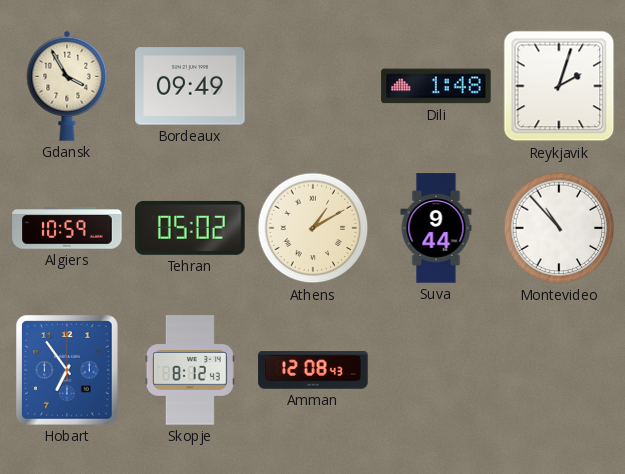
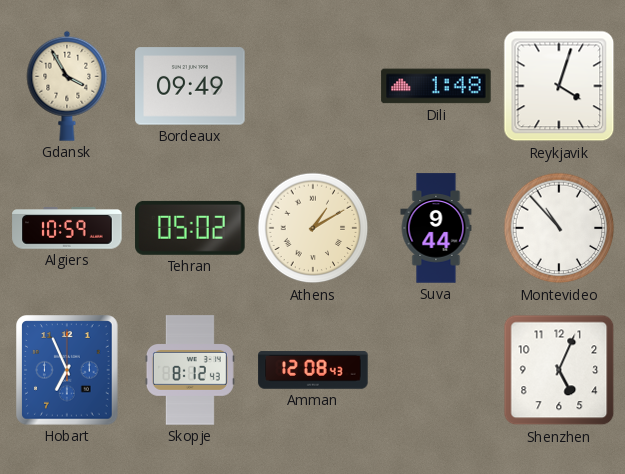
Reykjavik: 2:03 -> 4:03 (559, 86)
Hobart: 6:54 -> 6:56 (67, 370)
Shenzhen: none -> 5:04 (559, 370)
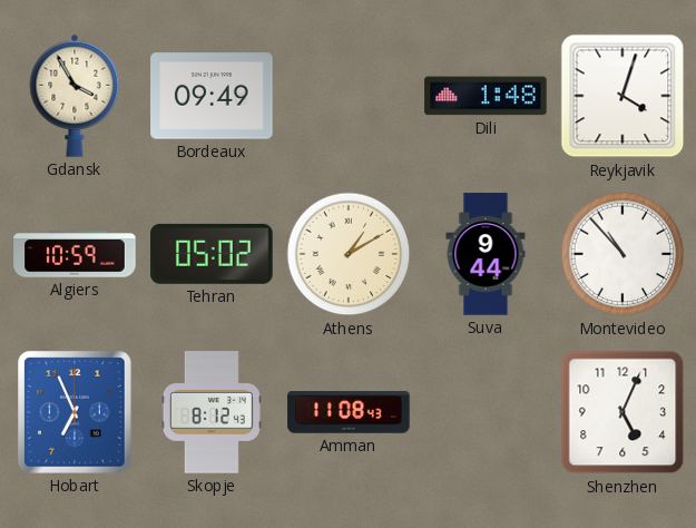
Amman: 12:08 -> 11:08 (349, 412)
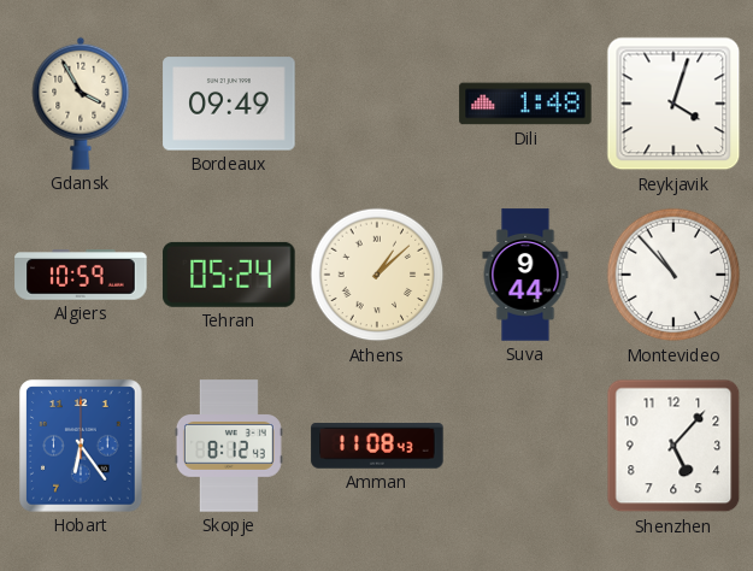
Tehran: 05:02 -> 05:24 (229, 275)
Athens: 1:10 -> 1:08 (377, 275)
Hobart: 6:56 -> 6:24 (81, 446)
Shenzhen: 5:04 -> 5:07 (673, 446)
